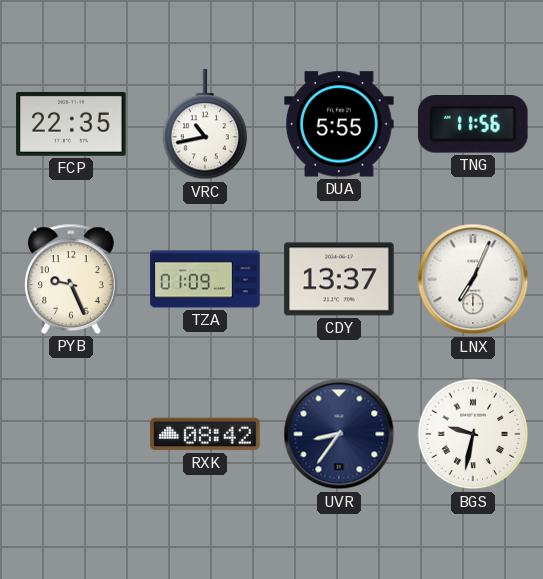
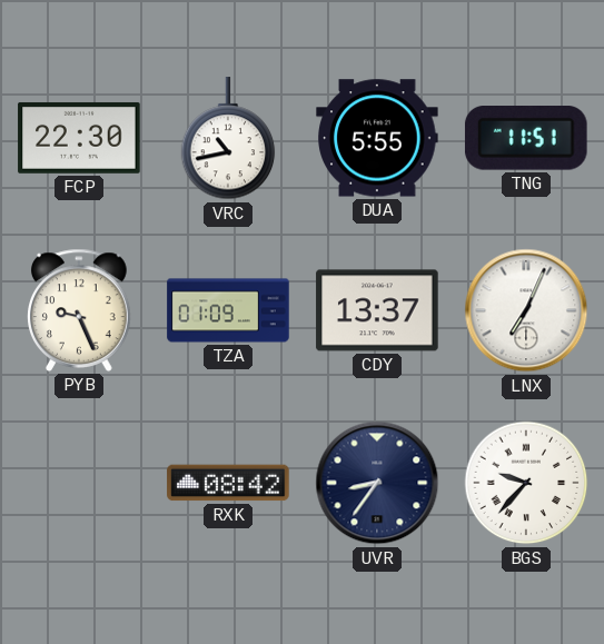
FCP: 22:35 -> 22:30 (79, 138)
TNG: 11:56 -> 11:51 (526, 139)
BGS: 9:32 -> 9:37 (526, 483)
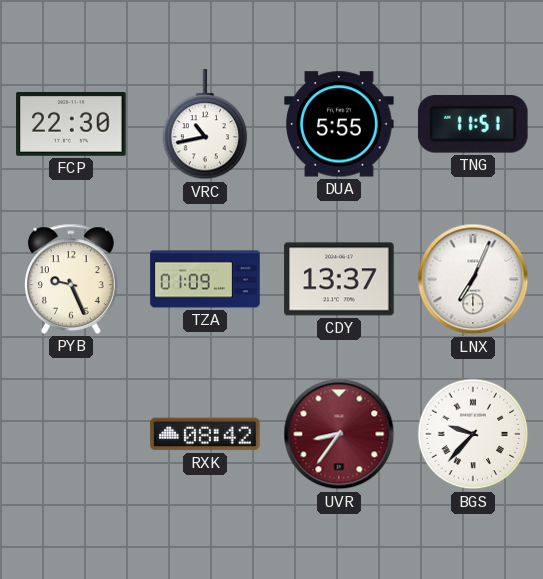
UVR dial: navy -> burgundy (339, 434)
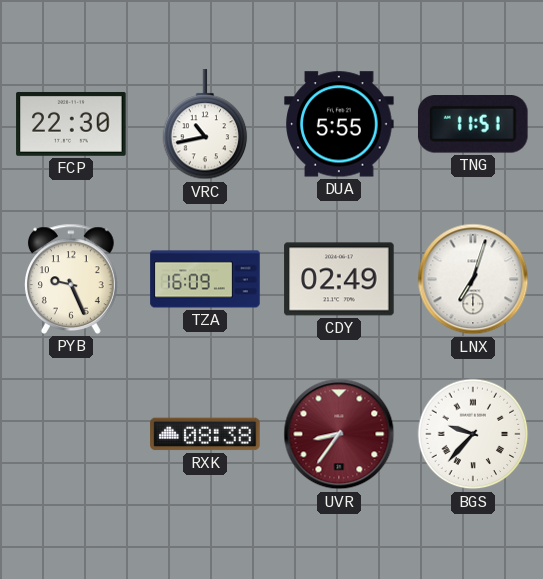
TZA: 01:09 -> 16:09 (205, 279)
CDY: 13:37 -> 02:49 (339, 279)
LNX: 7:04 -> 7:03 (473, 279)
RXK: 08:42 -> 08:38 (205, 434)
